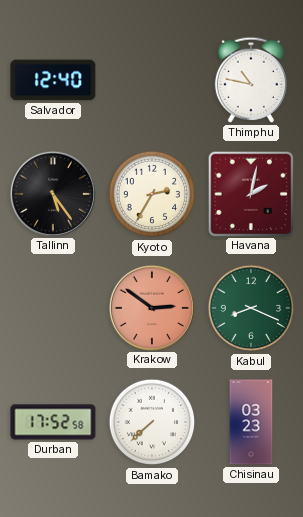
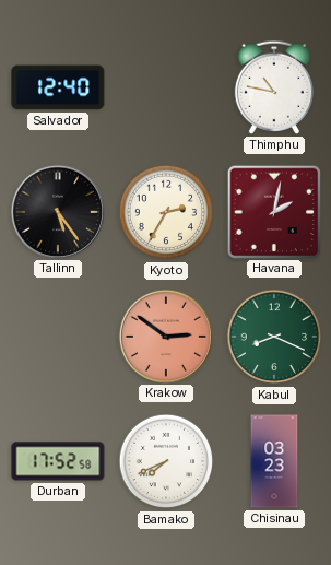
Bamako: 7:38 -> 7:41 (166, 461)
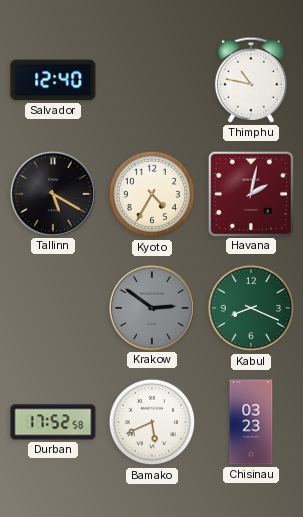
Tallinn: 5:24 -> 5:20 (52, 193)
Kyoto: 2:35 -> 4:35 (152, 194)
Krakow dial: salmon -> grey (151, 307)
Bamako: 7:41 -> 5:41 (152, 422)
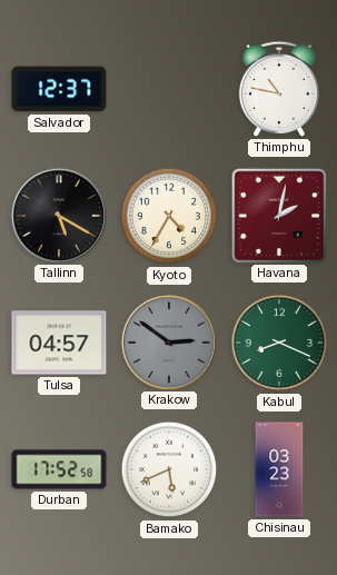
Salvador: 12:40 -> 12:37 (59, 89)
Tulsa: none -> 04:57 (59, 343)
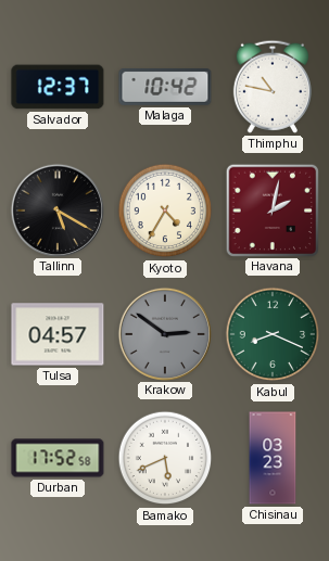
Malaga: none -> 10:42 (165, 88)
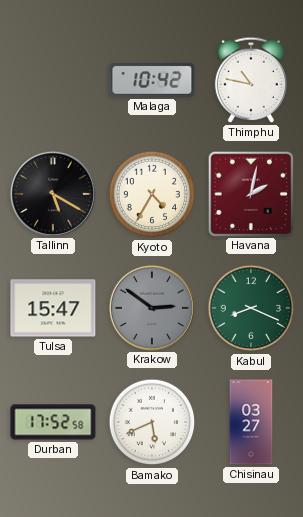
Salvador: 12:37 -> none (58, 87)
Tulsa: 04:57 -> 15:47 (53, 308)
Chisinau: 03:23 -> 03:27 (251, 422)
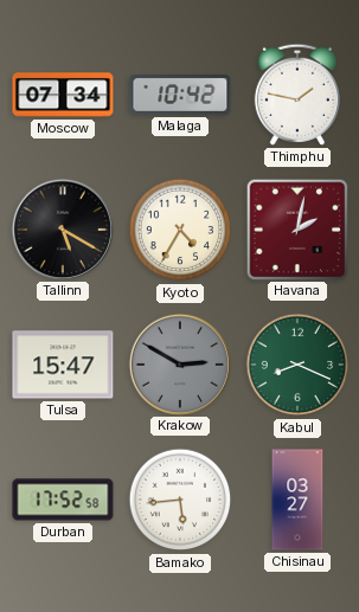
Moscow: none -> 07:34 (63, 95)
Thimphu: 10:47 -> 1:47 (297, 95)
Krakow: 2:51 -> 2:50 (179, 363)
Bamako: 5:41 -> 5:44 (180, 500)
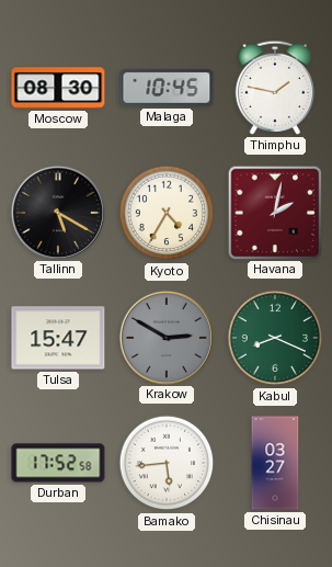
Moscow: 07:34 -> 08:30 (58, 88)
Malaga: 10:42 -> 10:45 (167, 89)
